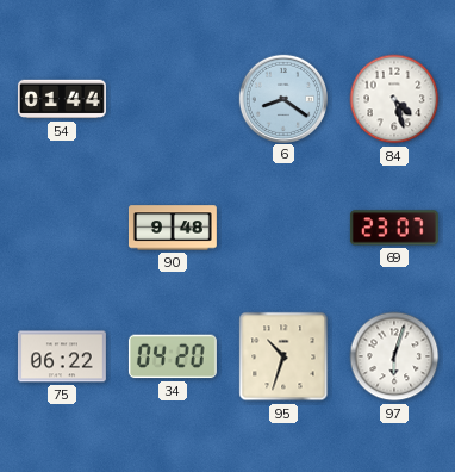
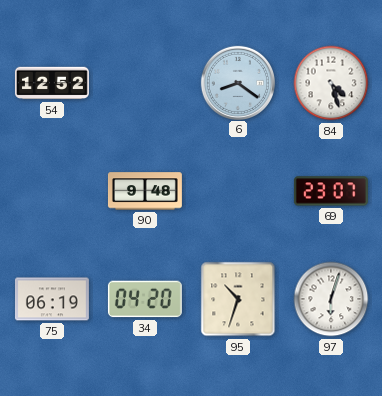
54: 01:44 -> 12:52 (52, 83)
75: 06:22 -> 06:19 (52, 299)
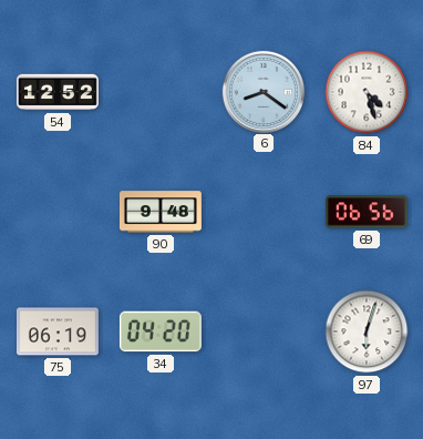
69: 23:07 -> 06:56 (367, 212)
95: 10:33 -> none (238, 299)
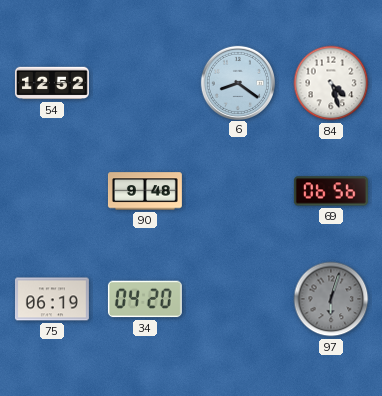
97 dial: white -> grey (331, 299)
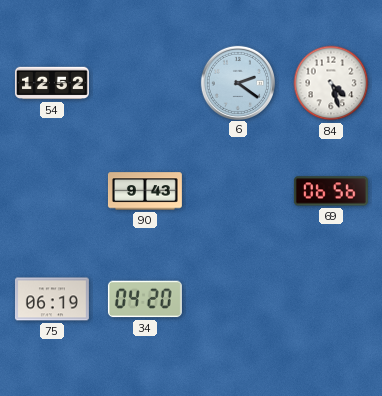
6: 8:21 -> 2:21 (237, 82)
90: 9:48 -> 9:43 (145, 191)
97: 6:03 -> none (331, 299)
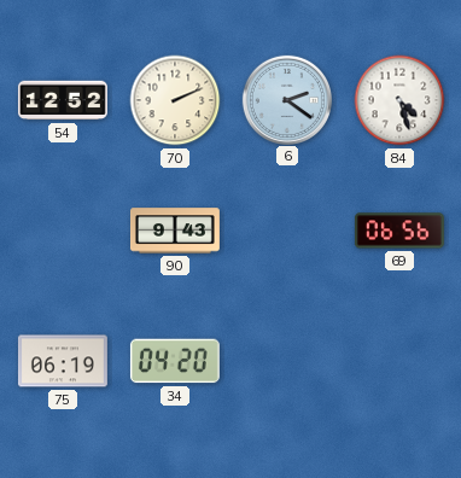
70: none -> 2:11 (175, 100)
